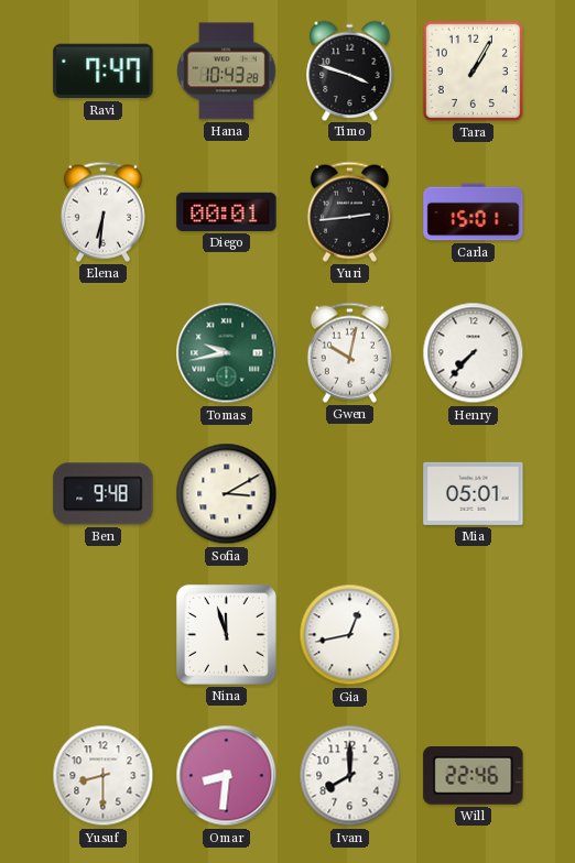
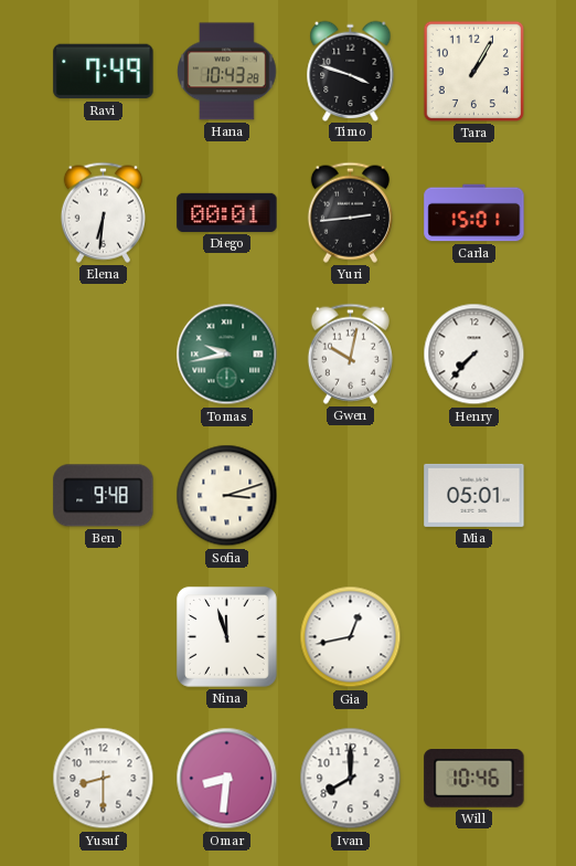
Ravi: 7:47 -> 7:49 (104, 72)
Sofia: 3:10 -> 3:12 (227, 496)
Will: 22:46 -> 10:46 (474, 779)
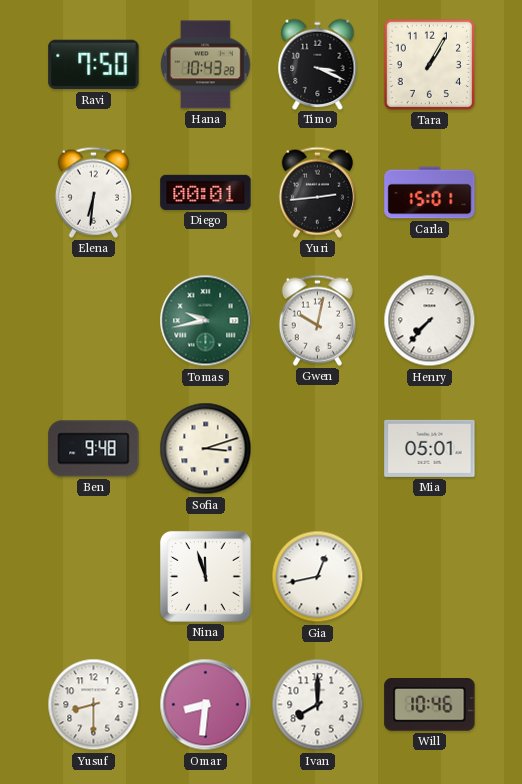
Ravi: 7:49 -> 7:50 (94, 65)
Timo: 3:48 -> 3:19 (318, 64)
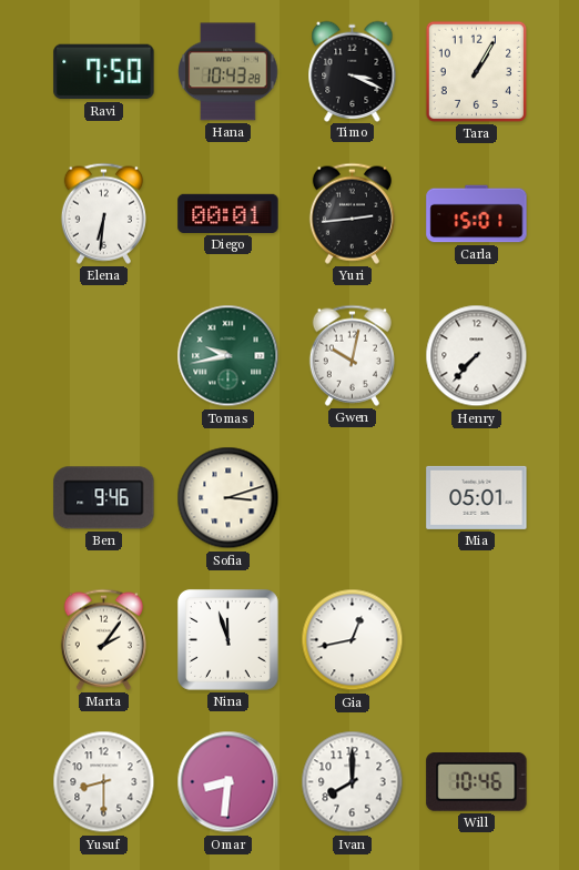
Ben: 9:48 -> 9:46 (104, 498)
Marta: none -> 2:06 (103, 639)
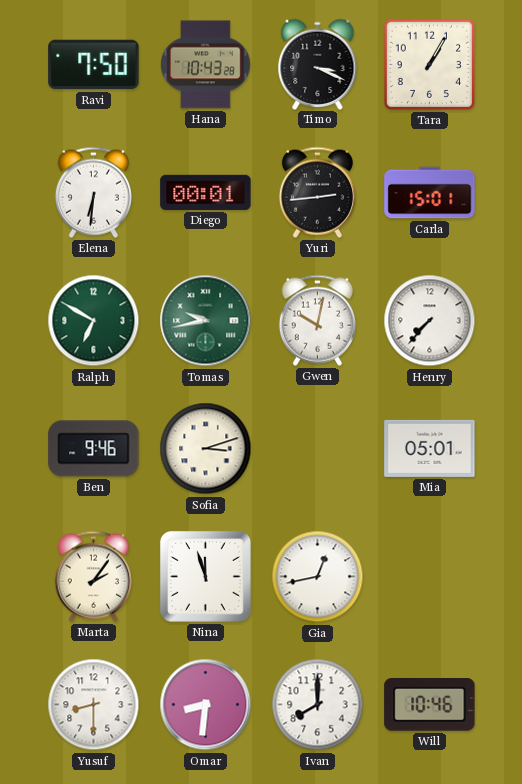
Ralph: none -> 6:50 (94, 321)
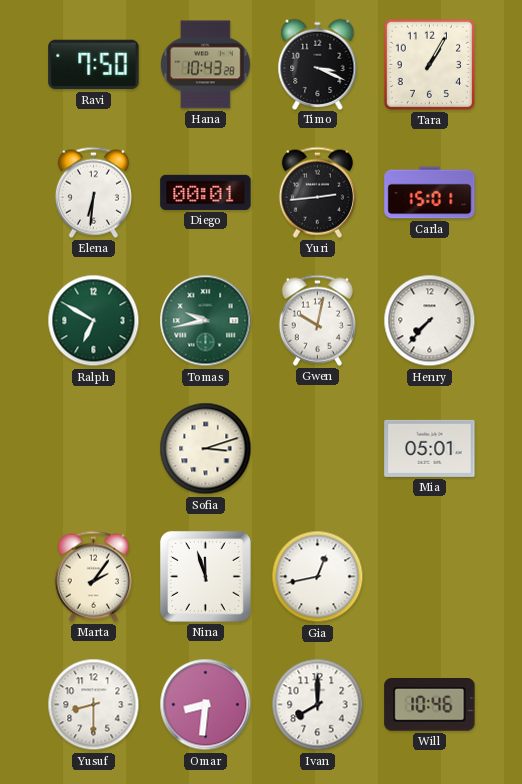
Ben: 9:46 -> none (94, 449)
